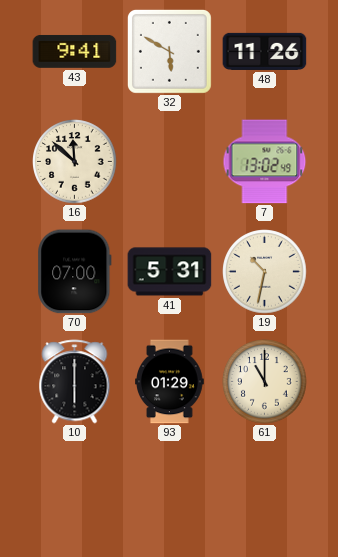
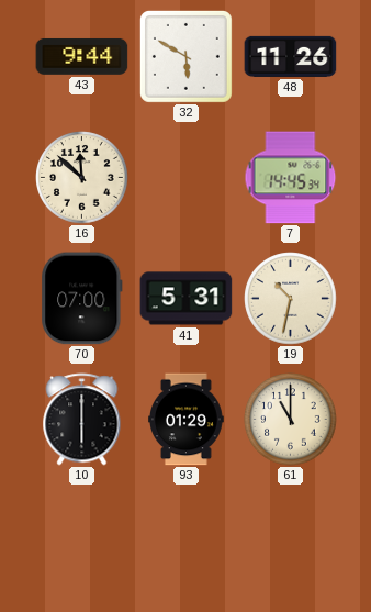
43: 9:41 -> 9:44 (82, 56)
7: 13:02 -> 14:45 (291, 178)
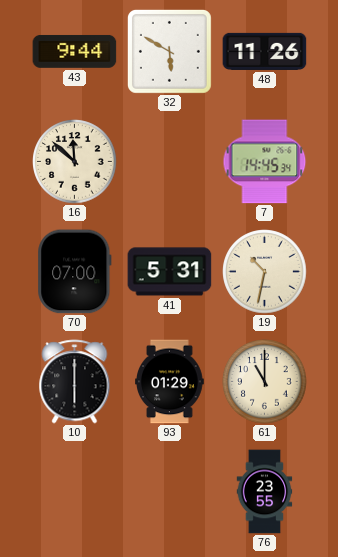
76: none -> 23:55 (265, 492)
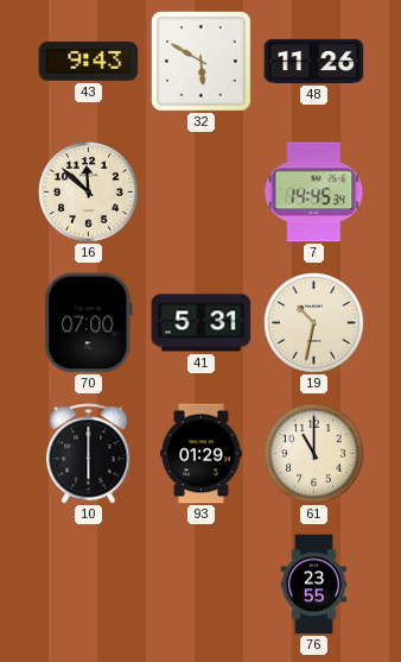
43: 9:44 -> 9:43 (89, 61)
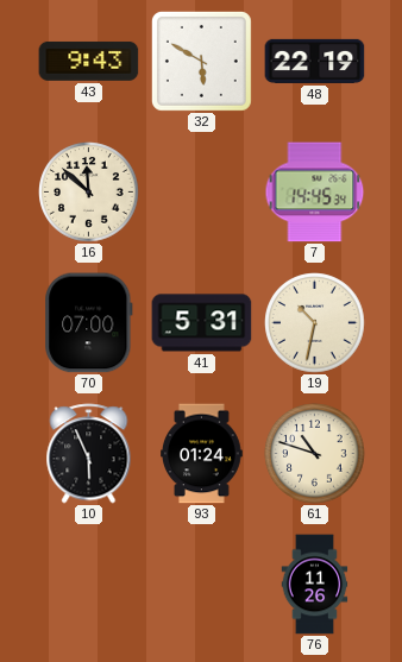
48: 11:26 -> 22:19 (315, 61)
10: 6:00 -> 5:56 (89, 454)
93: 01:29 -> 01:24 (202, 454)
61: 11:00 -> 10:48 (315, 454)
76: 23:55 -> 11:26 (315, 585)
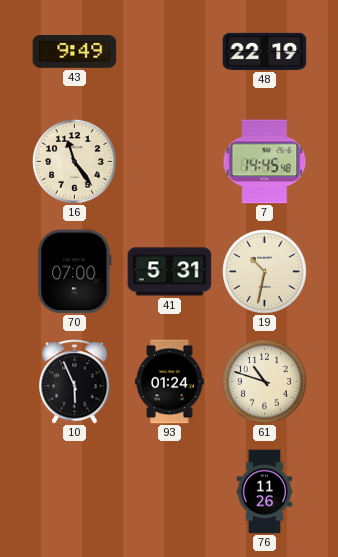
43: 9:43 -> 9:49 (75, 51)
32: 5:50 -> none (201, 61)
16: 11:52 -> 11:24 (75, 162)
7: 14:45:34 -> 14:45:48 (265, 162)
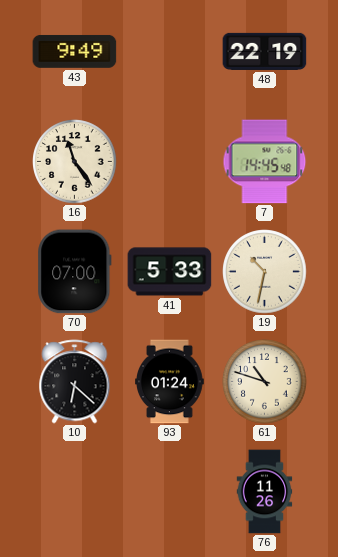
41: 5:31 -> 5:33 (170, 272)
10: 5:56 -> 6:22 (75, 382)
